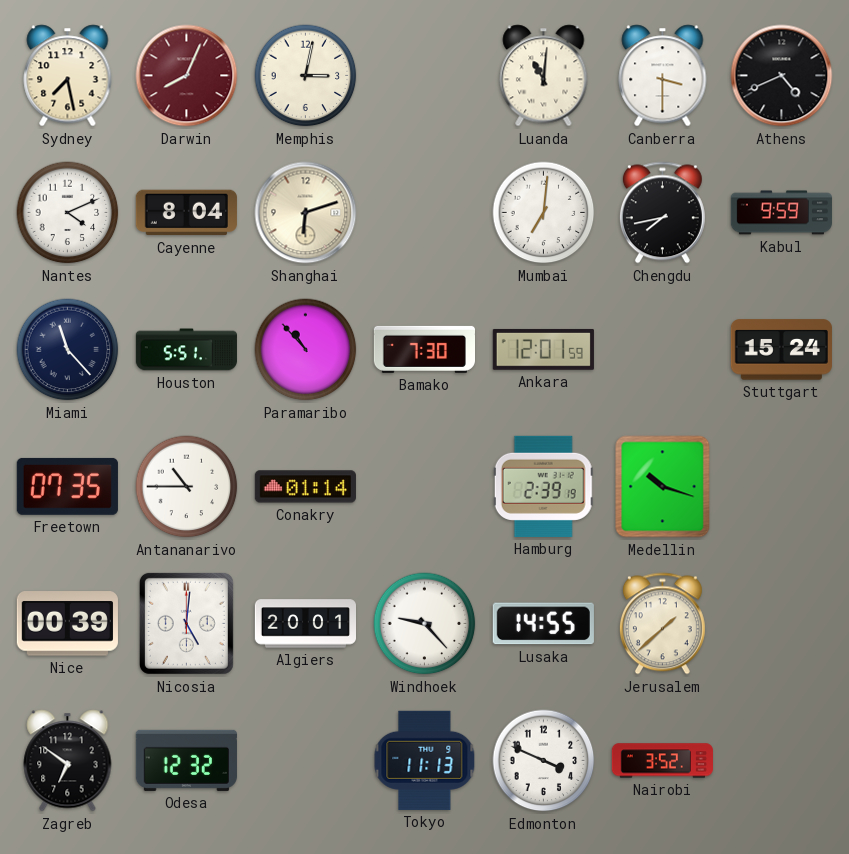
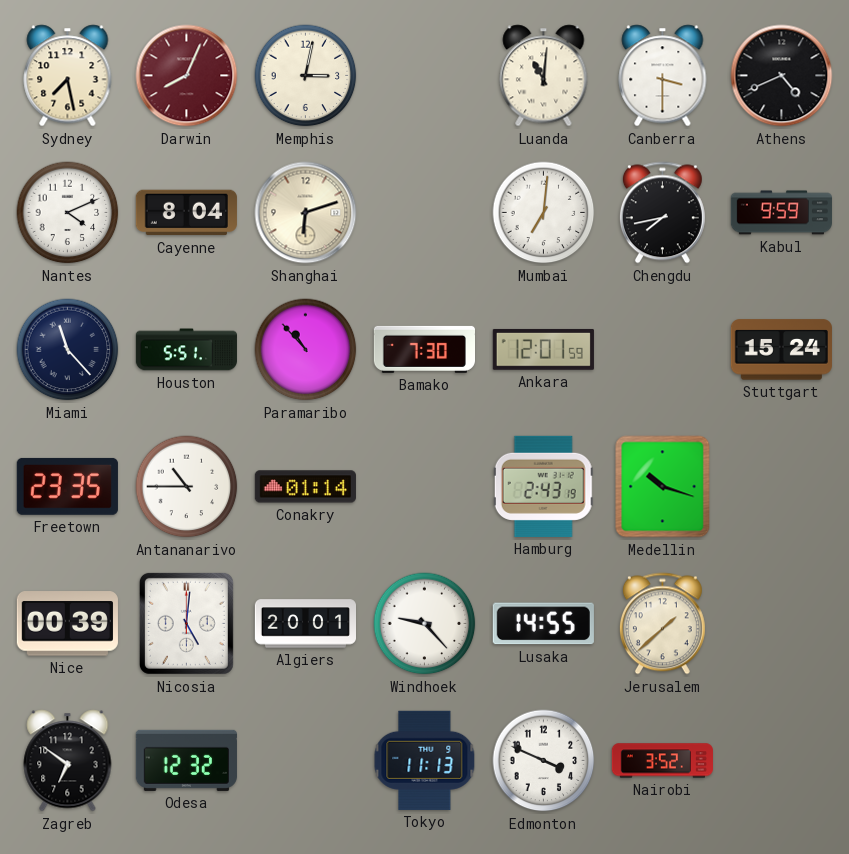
Freetown: 07:35 -> 23:35 (67, 486)
Hamburg: 2:39 -> 2:43 (543, 486)
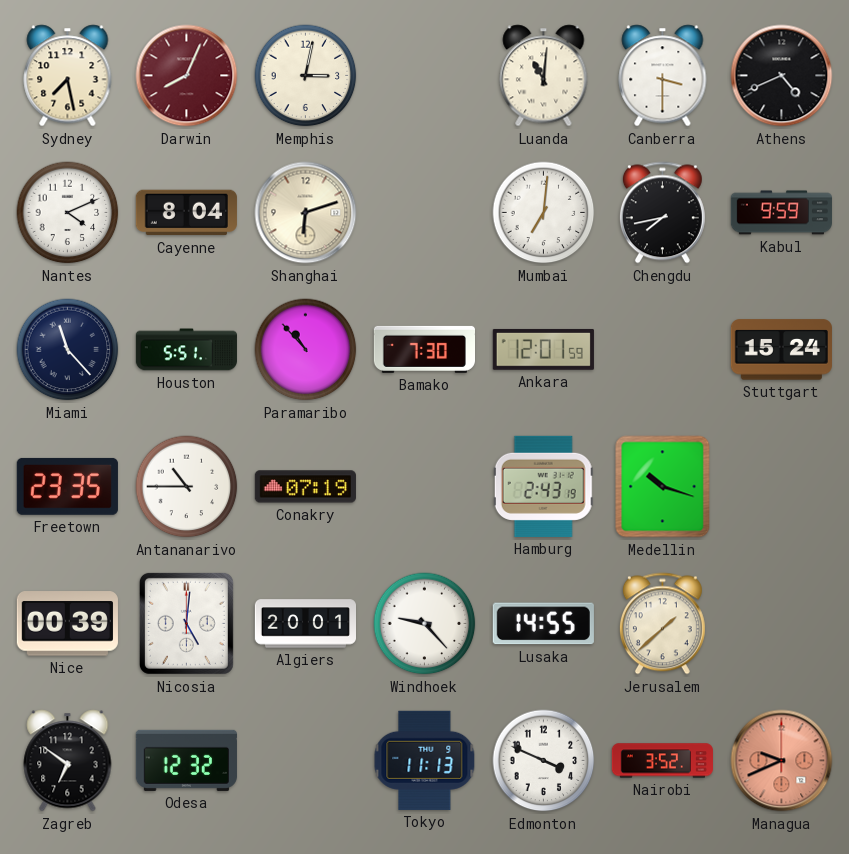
Conakry: 01:14 -> 07:19 (305, 487)
Managua: none -> 9:41 (782, 761)
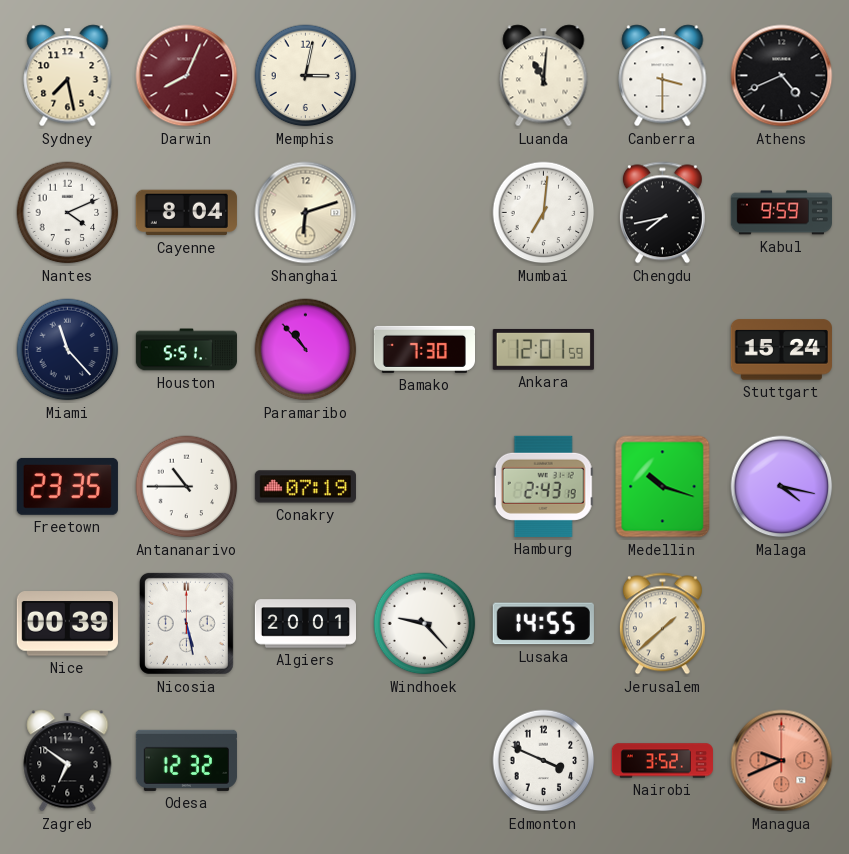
Malaga: none -> 4:17 (782, 487)
Nicosia: 5:01 -> 5:28 (186, 623)
Tokyo: 11:13 -> none (425, 760)
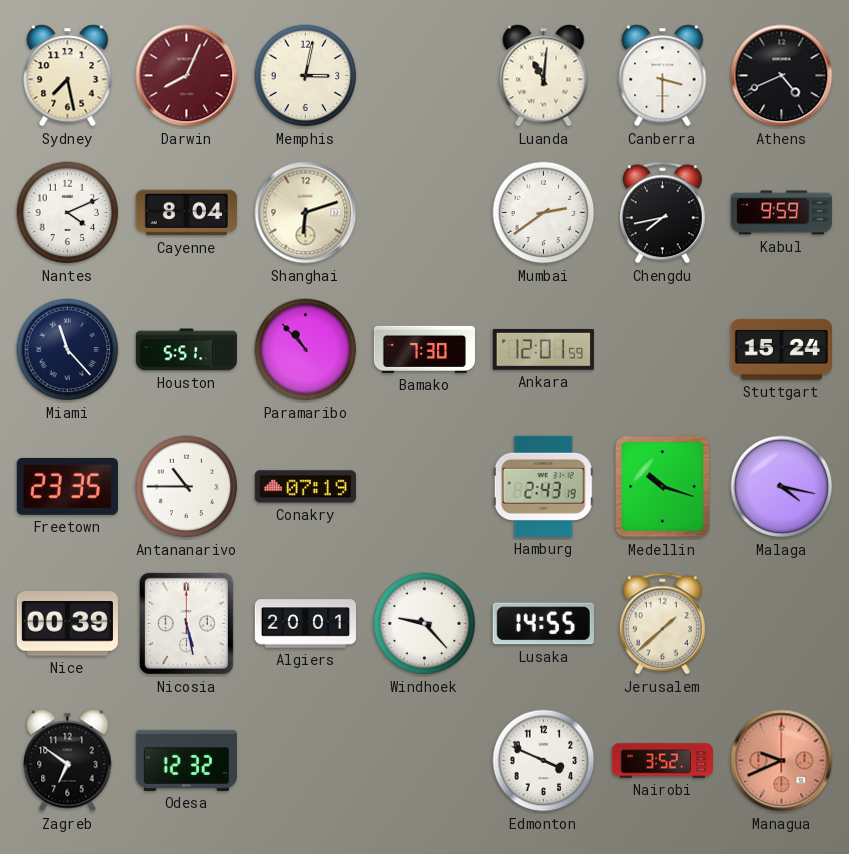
Mumbai: 7:01 -> 2:39 (544, 213)
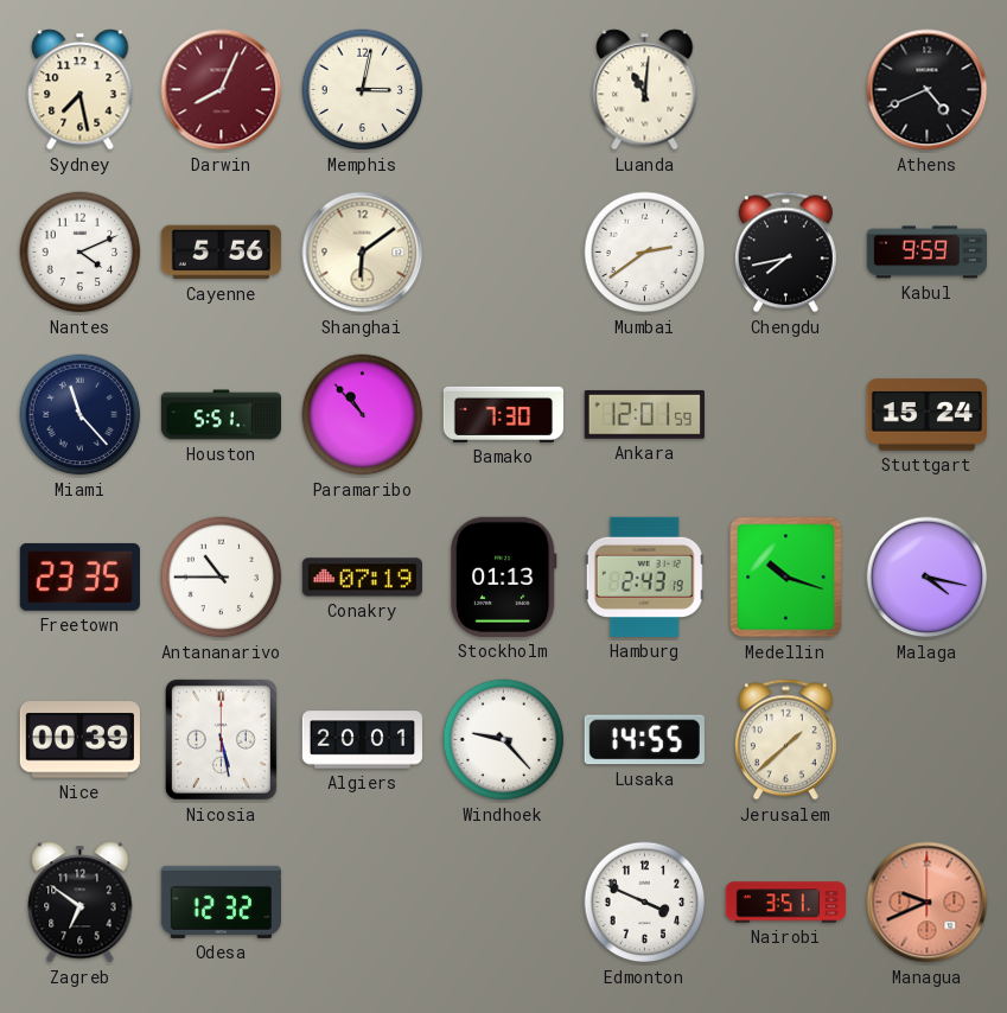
Canberra: 3:30 -> none (663, 76)
Cayenne: 8:04 -> 5:56 (221, 253)
Shanghai: 6:12 -> 6:09 (363, 253)
Stockholm: none -> 01:13 (503, 576)
Nairobi: 3:52 -> 3:51 (785, 903)
